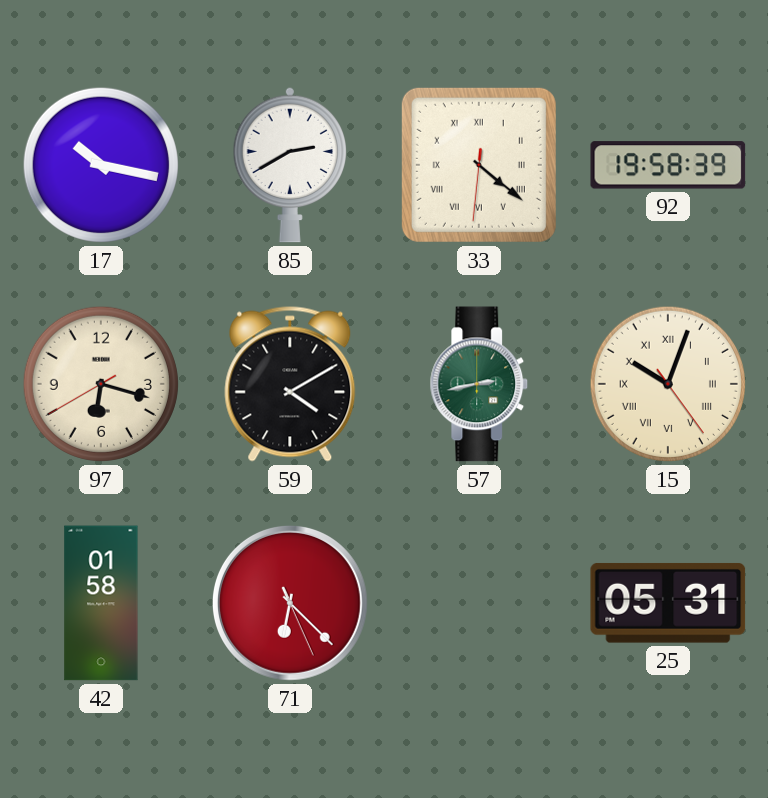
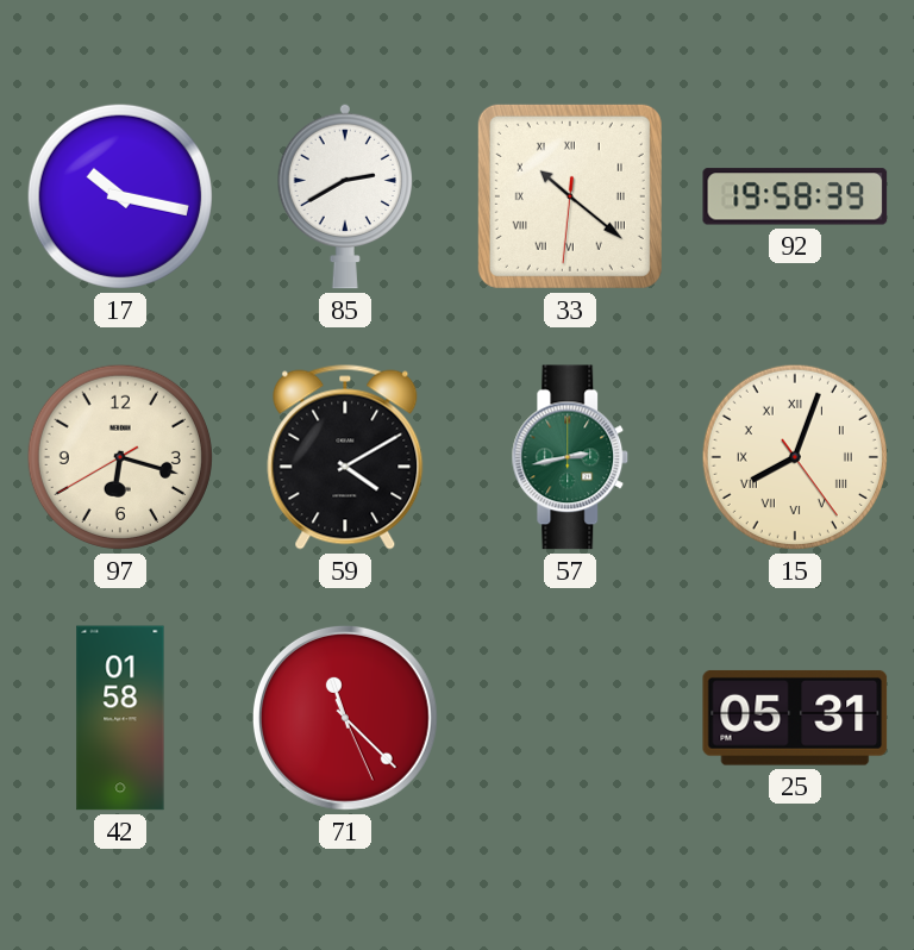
33: 4:21 -> 10:21 (570, 196)
15: 10:03 -> 8:03 (795, 457)
71: 6:22 -> 11:22 (345, 718)
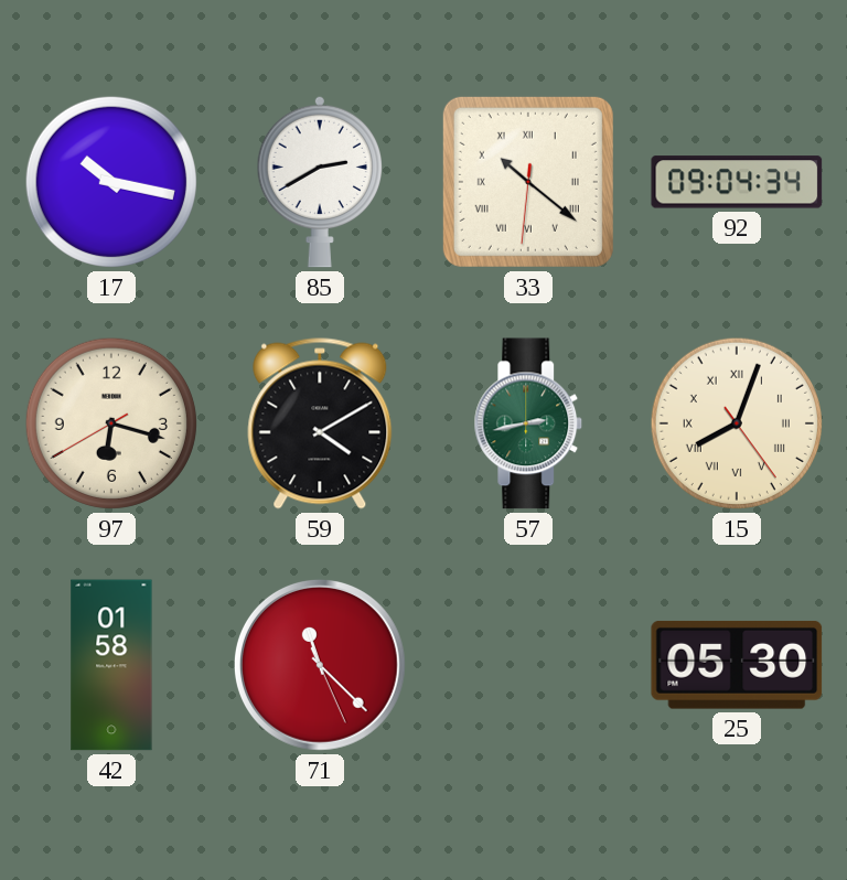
92: 19:58 -> 09:04 (737, 182)
25: 05:31 -> 05:30 (737, 665)
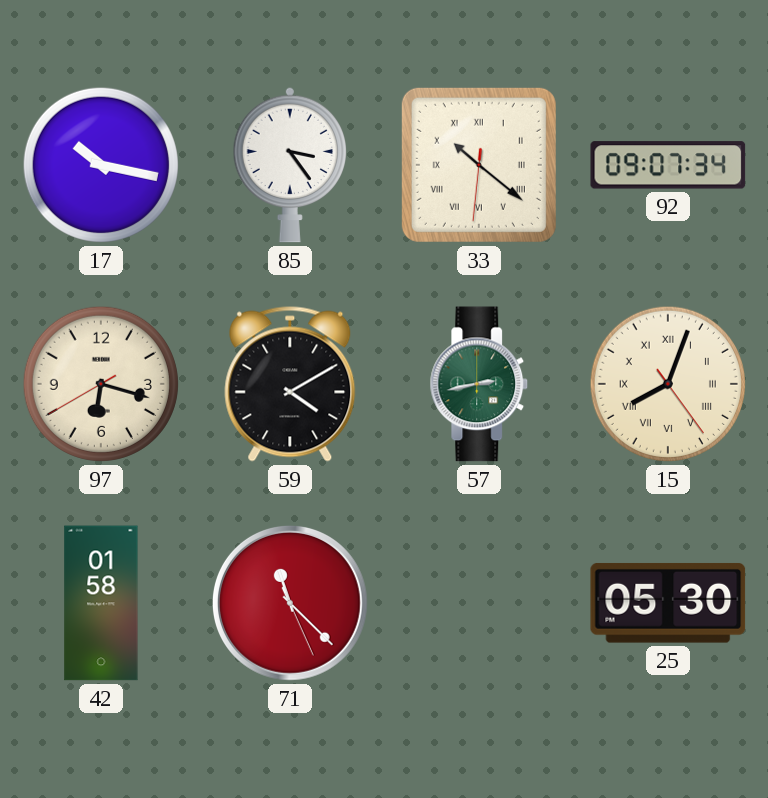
85: 2:40 -> 3:24 (289, 165)
92: 09:04 -> 09:07 (668, 165)
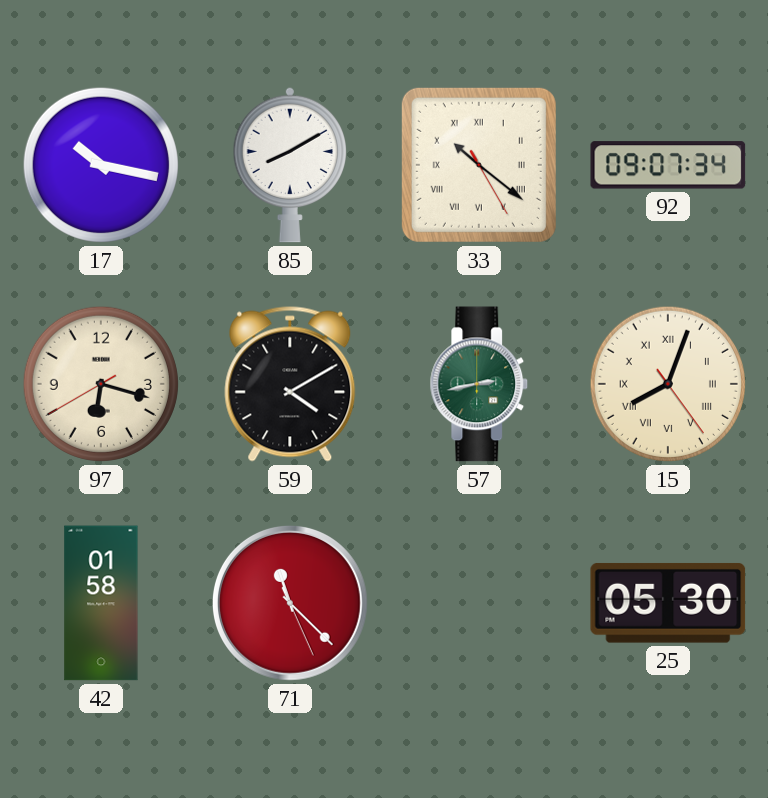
85: 3:24 -> 8:10 (289, 165)
33: 10:21:31 -> 10:21:25 (479, 165)
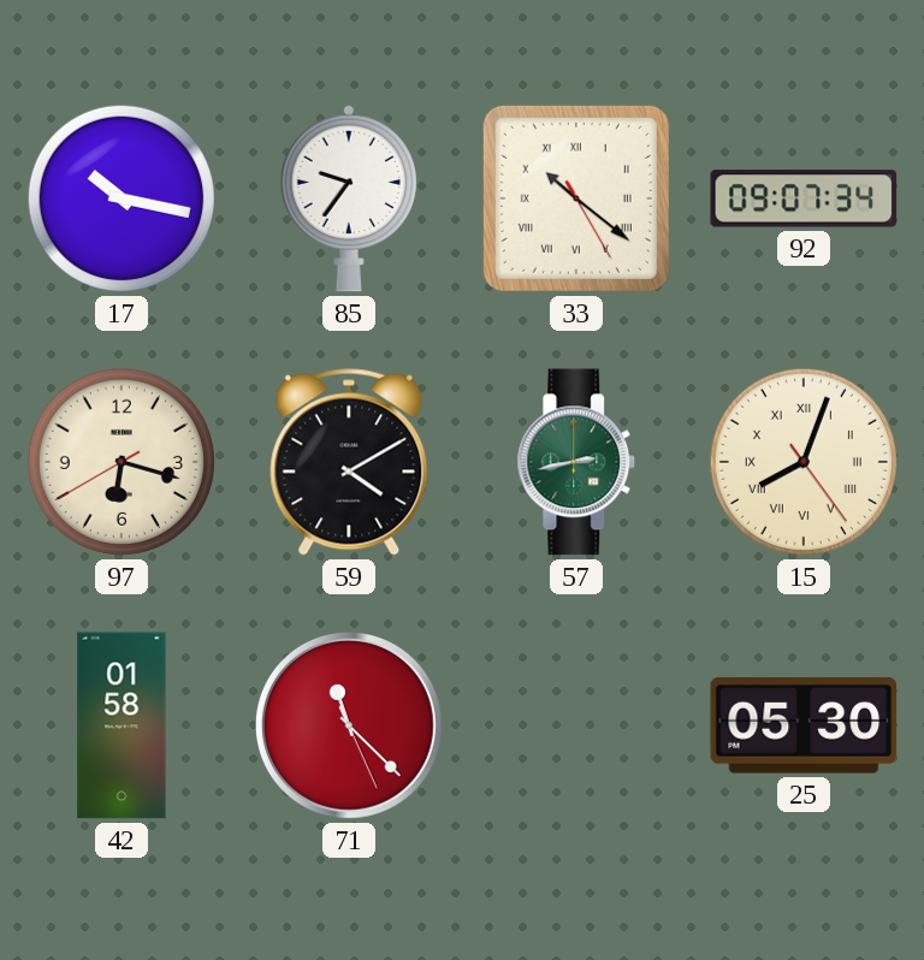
85: 8:10 -> 9:36 (348, 198)
